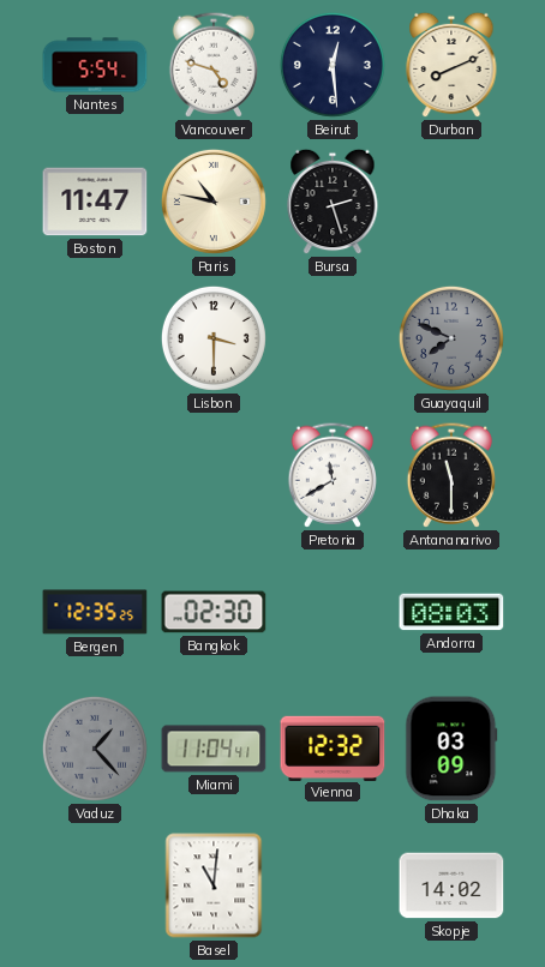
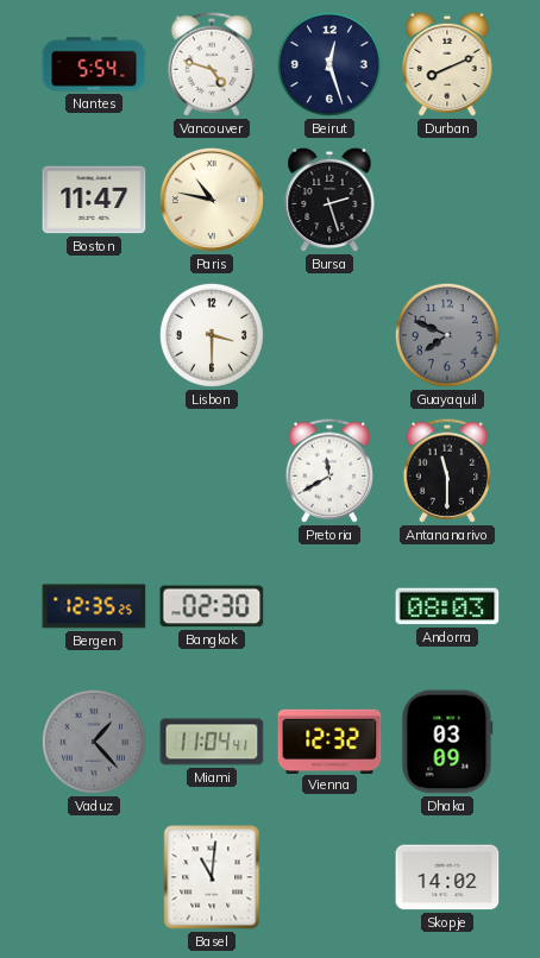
Beirut: 12:29 -> 12:27 (329, 64)
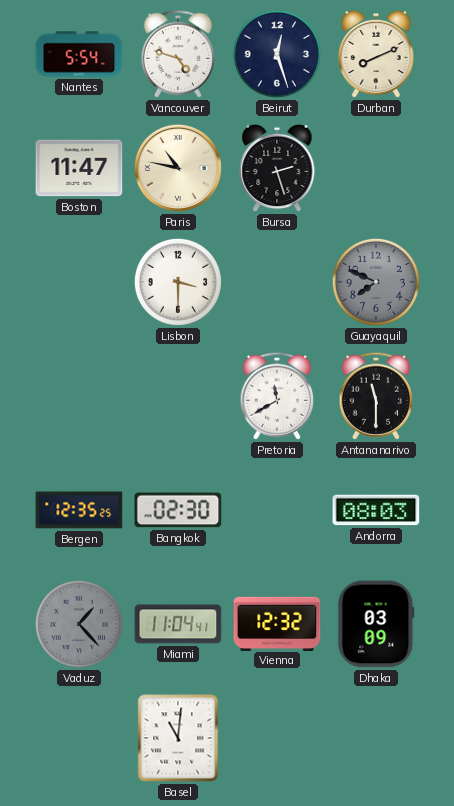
Skopje: 14:02 -> none (447, 877)
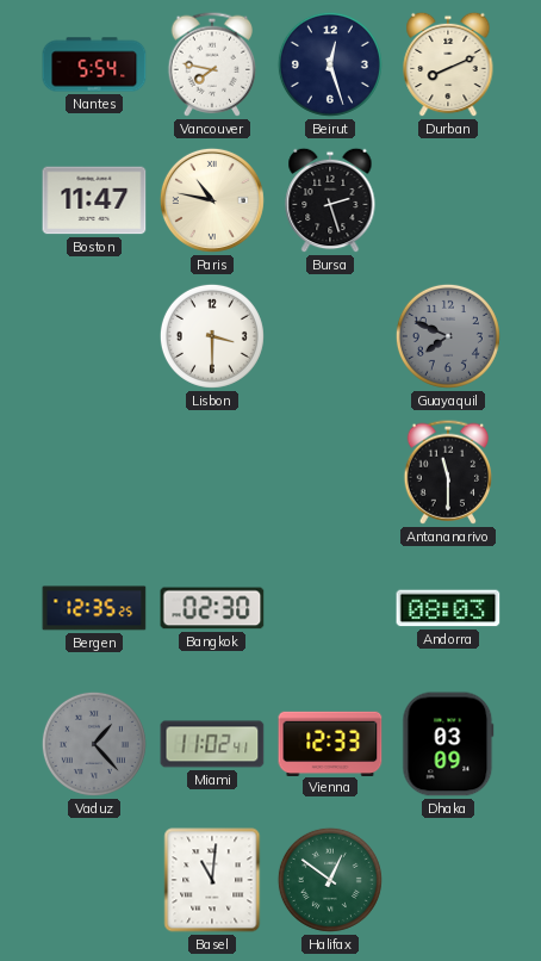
Vancouver: 4:48 -> 7:47 (211, 64)
Pretoria: 11:40 -> none (276, 396)
Miami: 11:04 -> 11:02 (212, 744)
Vienna: 12:32 -> 12:33 (330, 743)
Halifax: none -> 12:51 (330, 880)
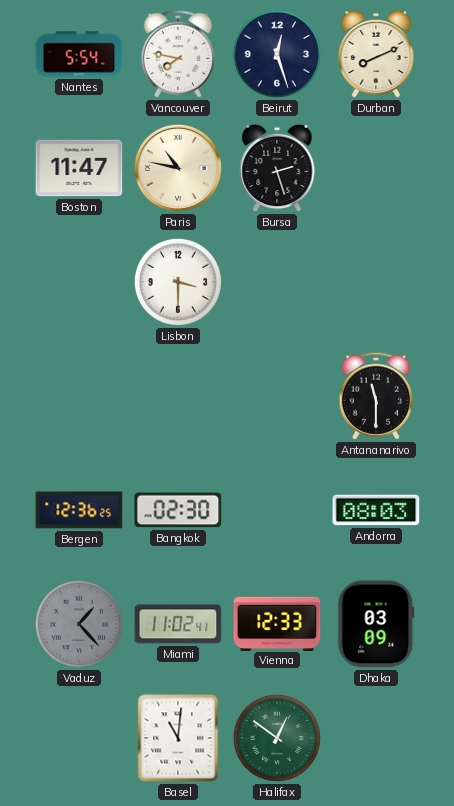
Guayaquil: 7:49 -> none (448, 336)
Bergen: 12:35 -> 12:36 (79, 510)
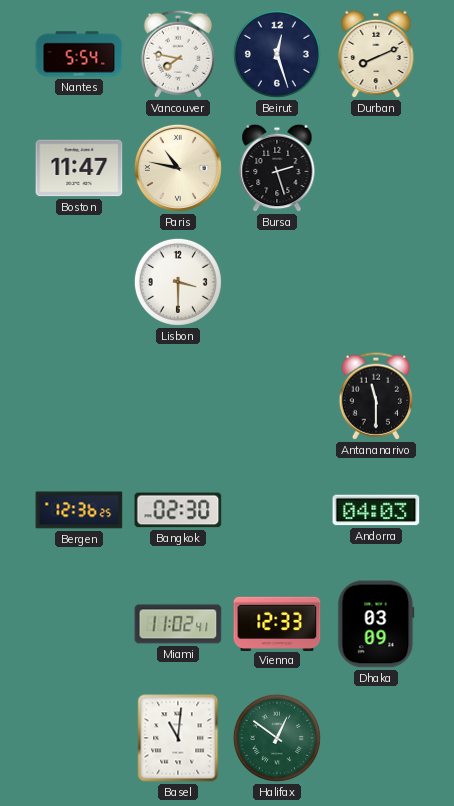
Andorra: 08:03 -> 04:03 (376, 510)
Vaduz: 1:23 -> none (79, 624)
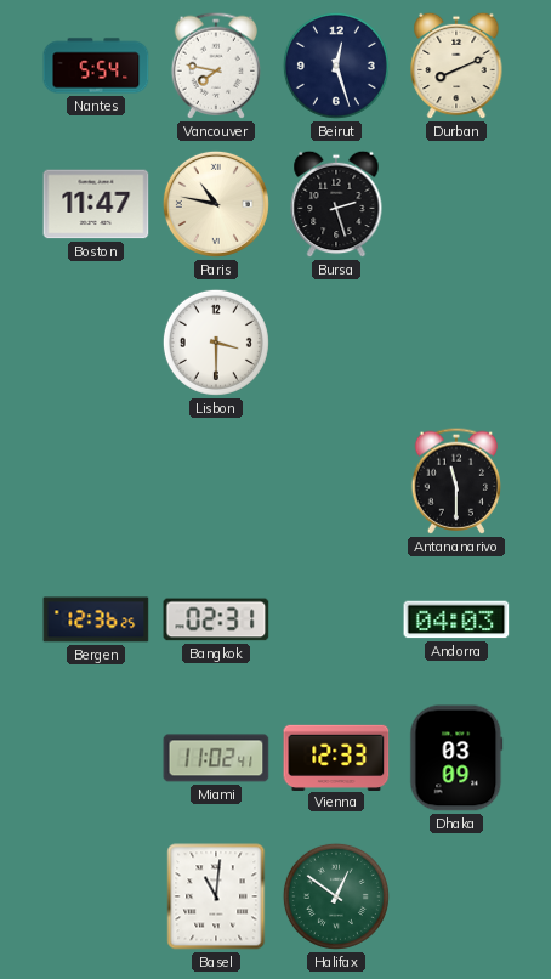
Bangkok: 02:30 -> 02:31 (216, 619)
